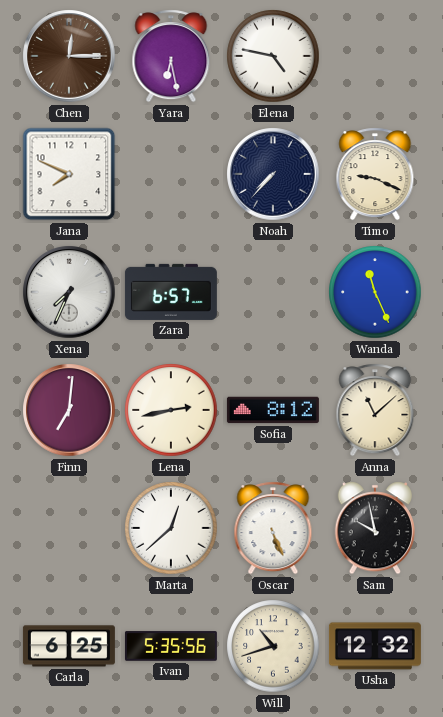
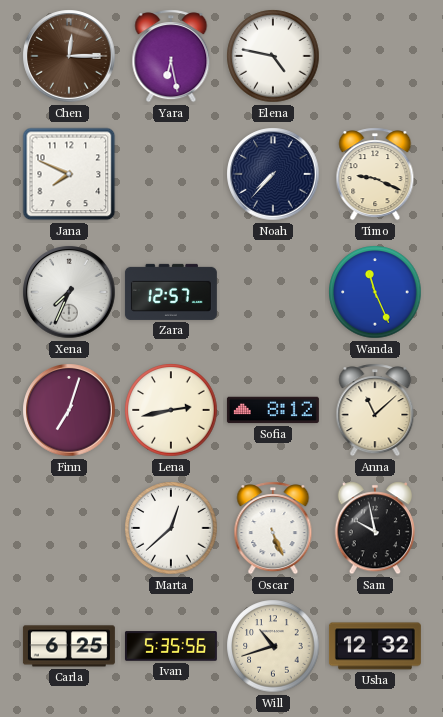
Zara: 6:57 -> 12:57 (171, 292)
Finn: 7:01 -> 7:03 (69, 410)
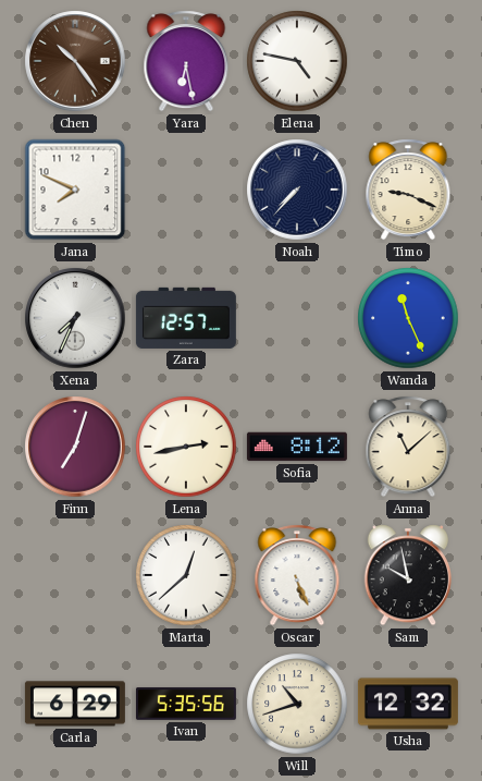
Chen: 12:15 -> 10:24 (75, 61)
Carla: 6:25 -> 6:29 (75, 704)
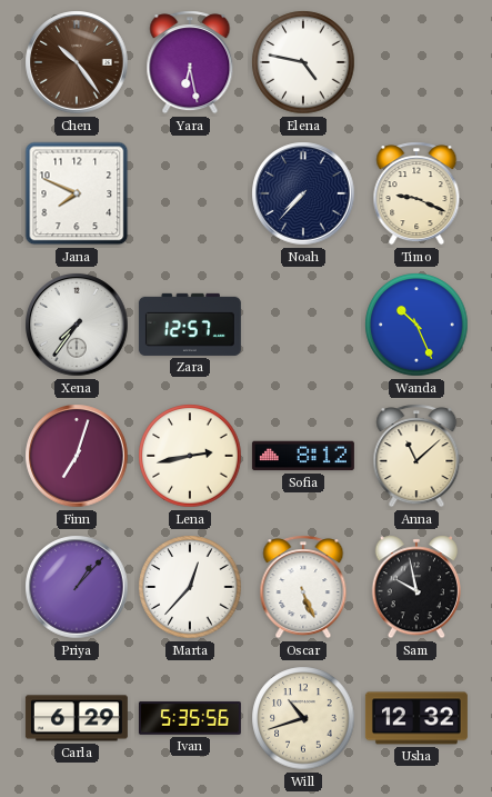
Xena: 7:34 -> 7:36 (77, 325)
Wanda: 11:26 -> 10:26 (416, 325)
Priya: none -> 1:07 (77, 587)
Marta: 12:38 -> 12:37 (190, 587)
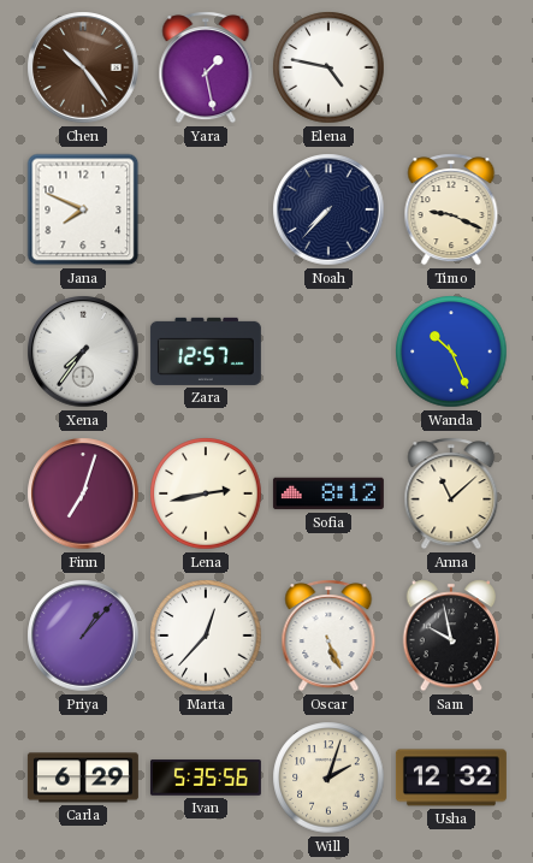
Yara: 6:28 -> 1:28 (206, 67)
Will: 10:42 -> 2:03 (328, 778)
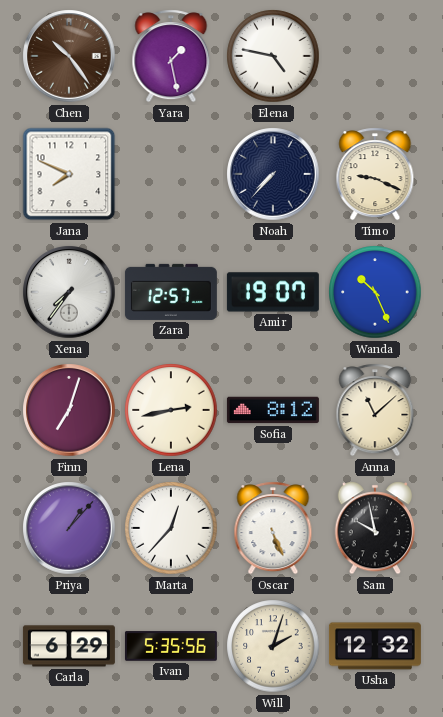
Amir: none -> 19:07 (273, 292)
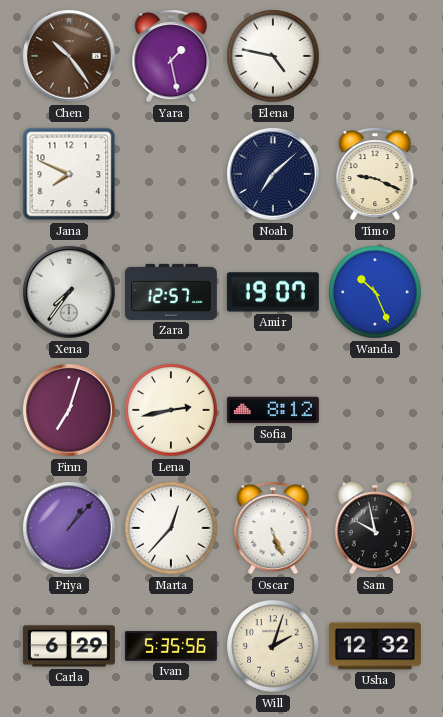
Noah: 7:37 -> 7:08 (273, 174)
Anna: 11:08 -> none (375, 410)
